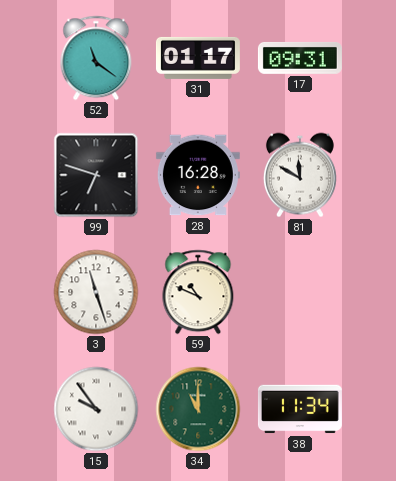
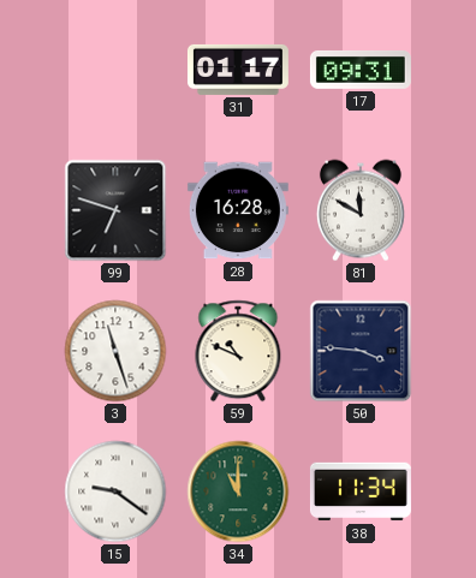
52: 11:21 -> none (96, 58)
50: none -> 3:46 (361, 351)
15: 9:54 -> 9:21 (115, 491)
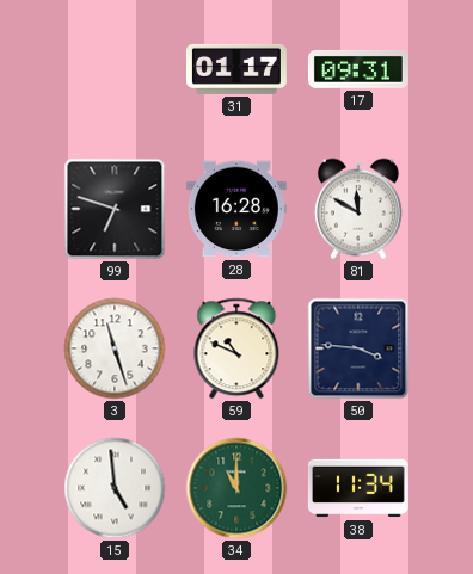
15: 9:21 -> 4:59 (115, 488)
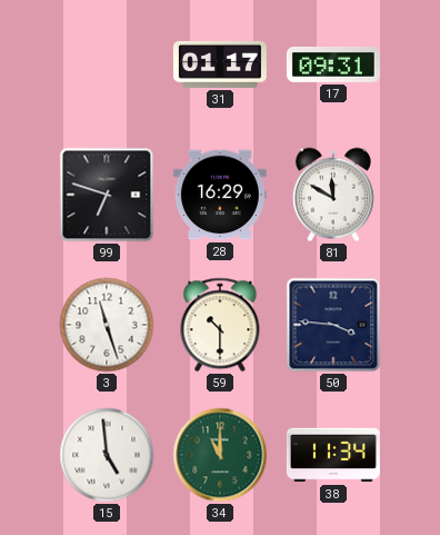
28: 16:28 -> 16:29 (220, 195)
59: 10:49 -> 10:30 (220, 325)
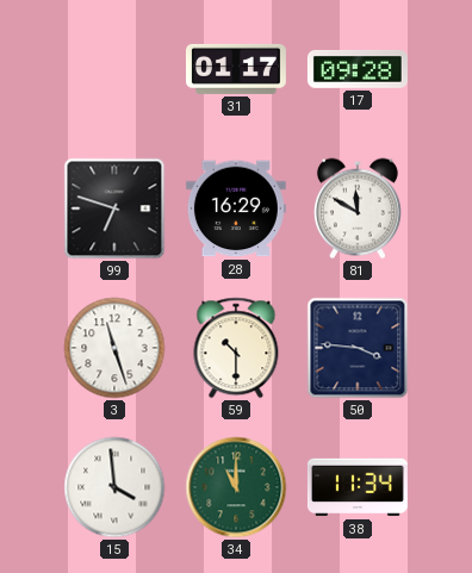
17: 09:31 -> 09:28 (358, 69)
15: 4:59 -> 3:59 (114, 487)
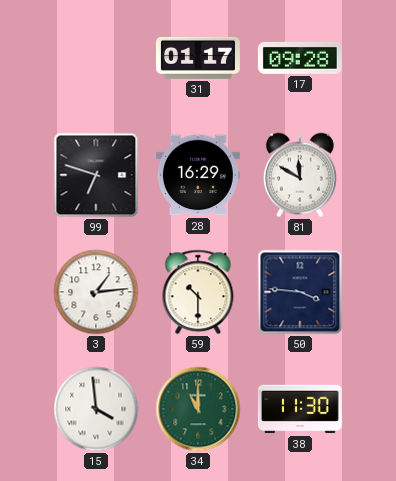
3: 11:27 -> 1:14 (96, 292)
38: 11:34 -> 11:30 (300, 409)
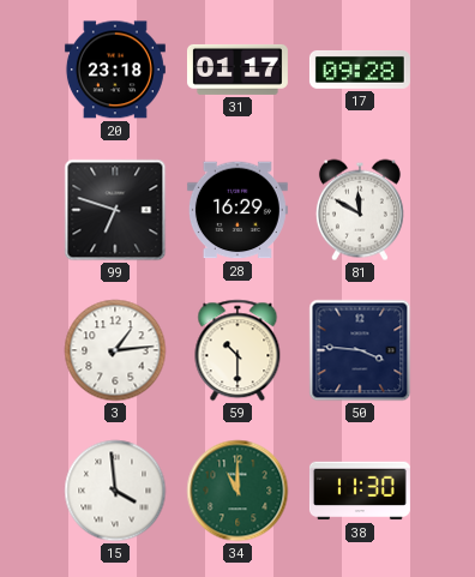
20: none -> 23:18 (115, 70)
